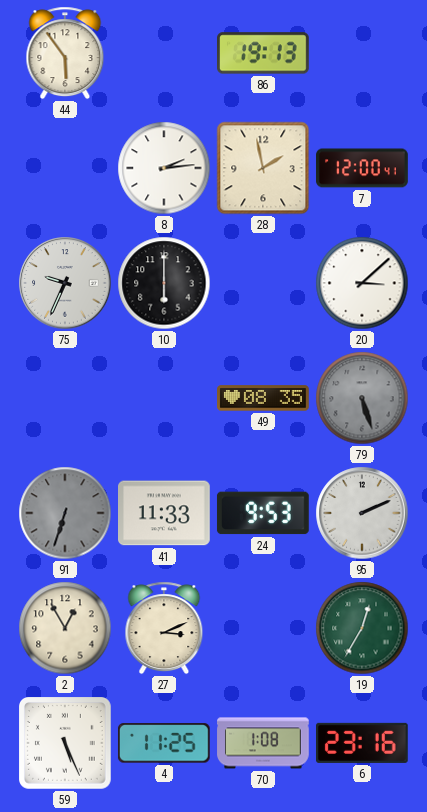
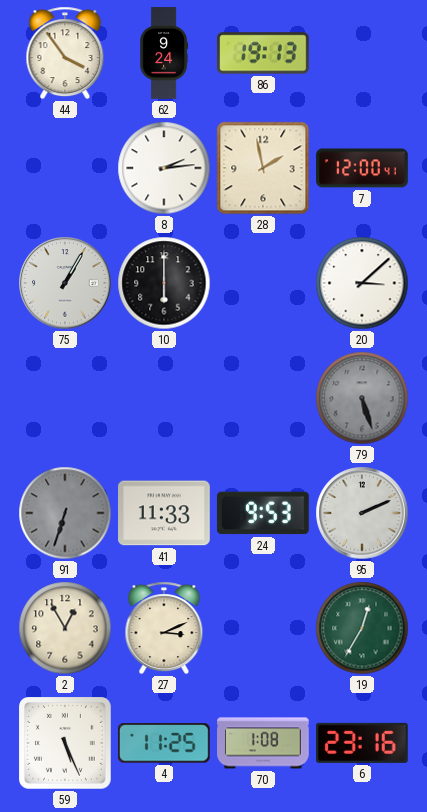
44: 5:54 -> 3:54 (65, 53)
62: none -> 9:24 (164, 53)
75: 9:34 -> 1:05 (65, 283)
49: 08:35 -> none (263, 398)
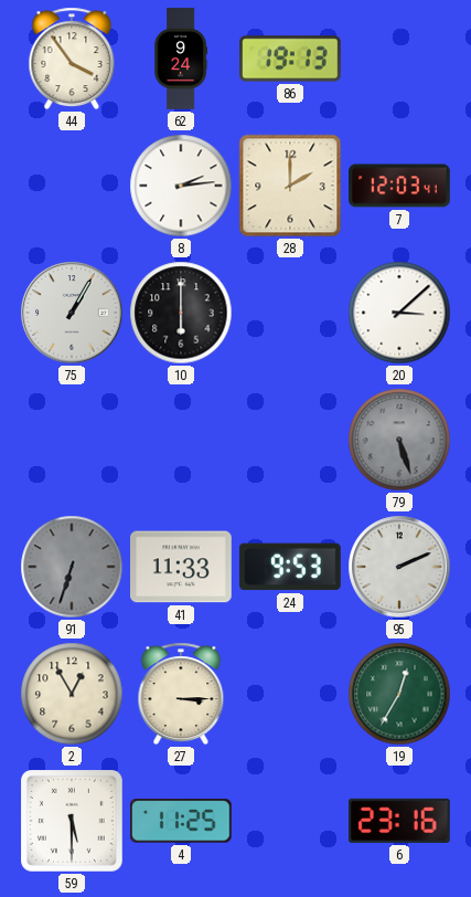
28: 1:58 -> 2:00 (290, 186)
7: 12:00 -> 12:03 (399, 186)
27: 3:11 -> 3:15 (181, 694)
59: 5:26 -> 5:30 (73, 822)
70: 1:08 -> none (263, 743)
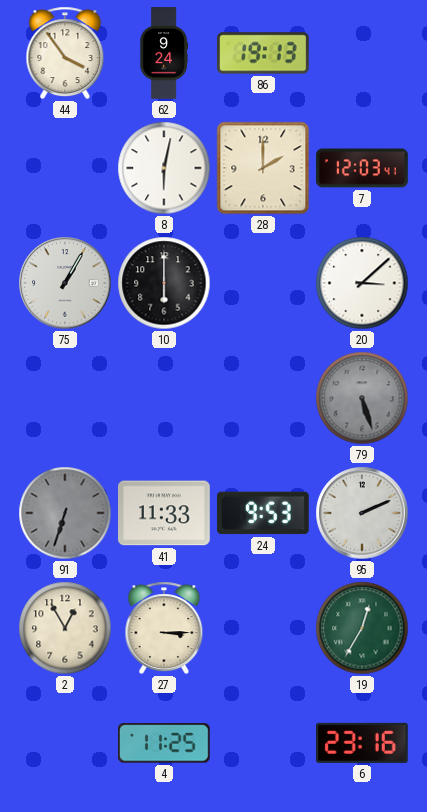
8: 2:14 -> 6:02 (164, 168)
59: 5:30 -> none (73, 822)
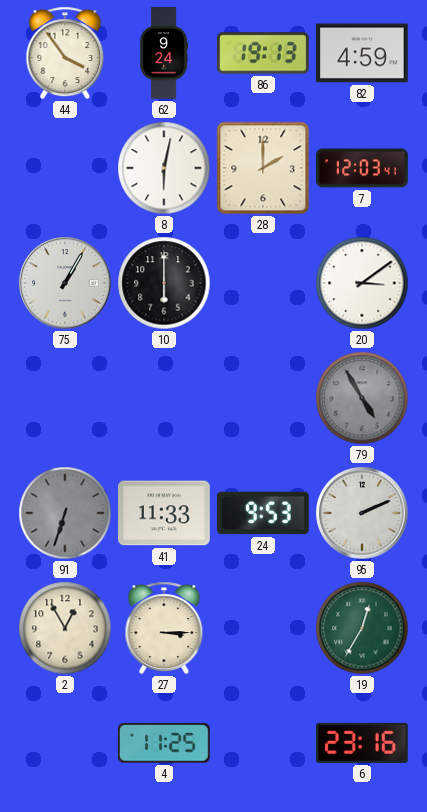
82: none -> 4:59 (363, 53)
20: 3:08 -> 3:09 (362, 283)
79: 5:27 -> 4:55 (362, 398)
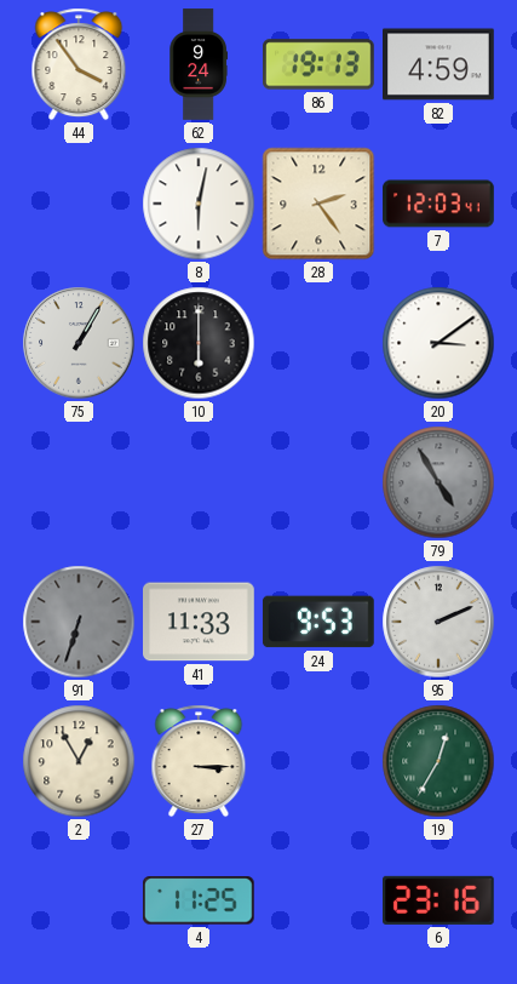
28: 2:00 -> 2:24 (318, 204)
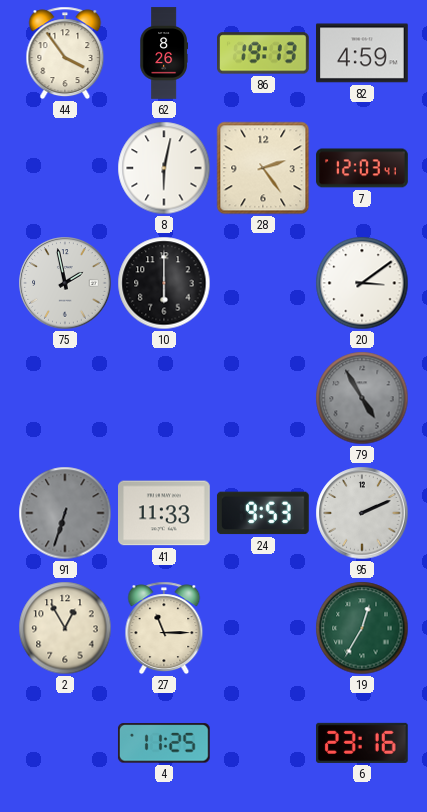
62: 9:24 -> 8:26 (164, 53)
75: 1:05 -> 1:58 (65, 283)
27: 3:15 -> 11:15 (164, 628)
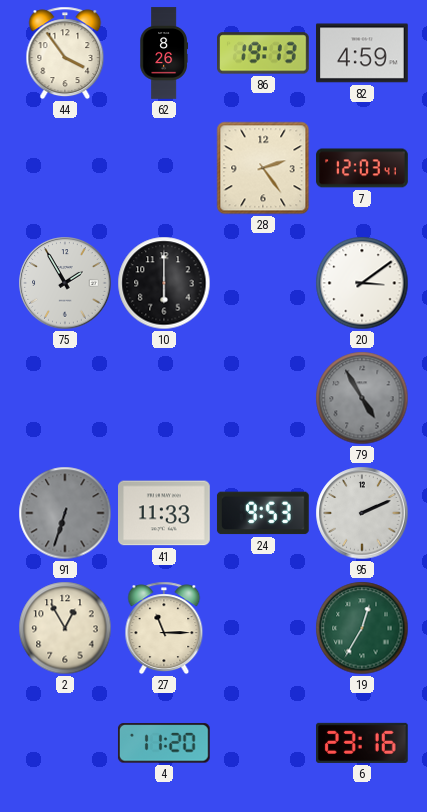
8: 6:02 -> none (164, 168)
75: 1:58 -> 1:55 (65, 283)
4: 11:25 -> 11:20 (164, 743)
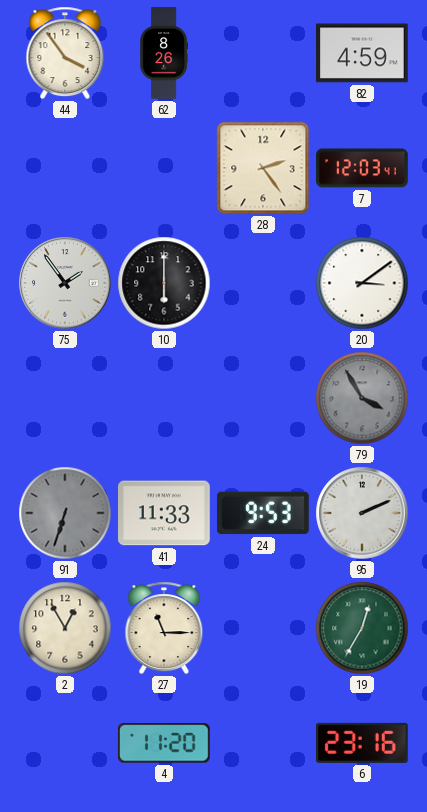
86: 19:13 -> none (264, 53)
75: 1:55 -> 1:54 (65, 283)
79: 4:55 -> 3:55 (362, 398)
